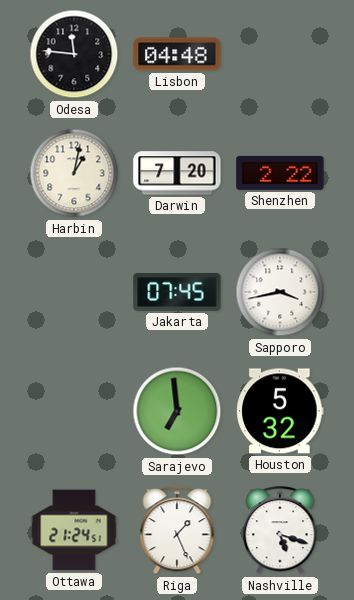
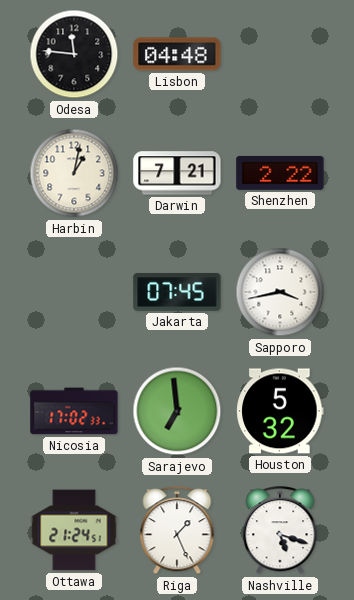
Darwin: 7:20 -> 7:21 (177, 173)
Nicosia: none -> 17:02 (74, 411)
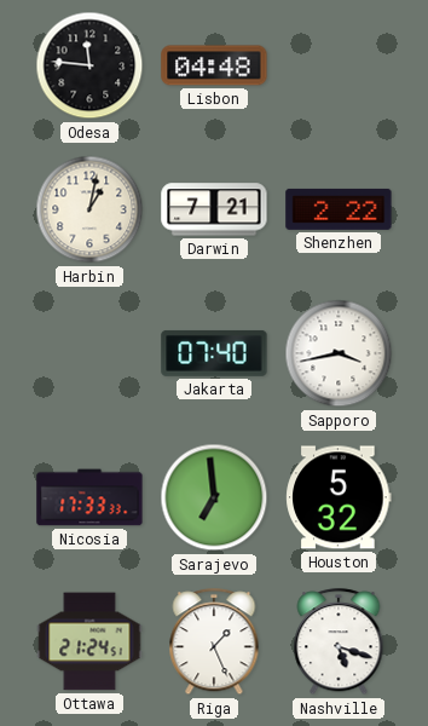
Jakarta: 07:45 -> 07:40 (214, 353)
Nicosia: 17:02 -> 17:33 (89, 497)
